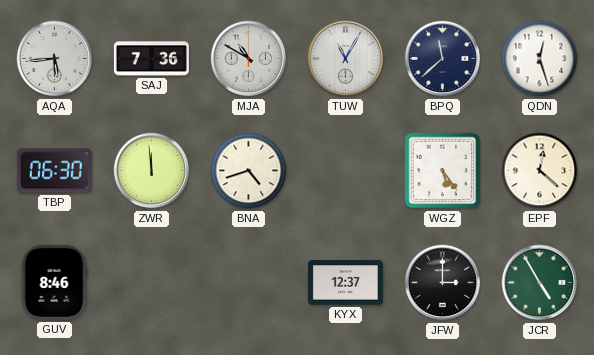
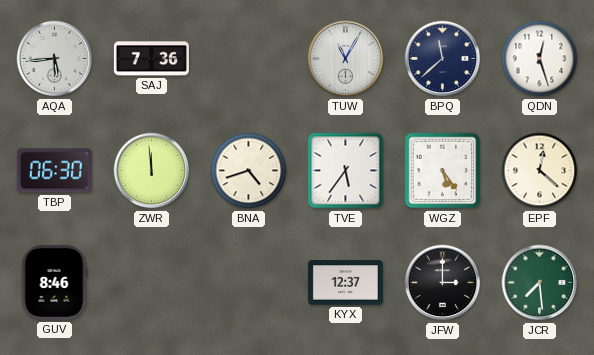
MJA: 10:50 -> none (249, 59)
TVE: none -> 5:36 (346, 171)
JCR: 4:55 -> 7:29 (540, 283)
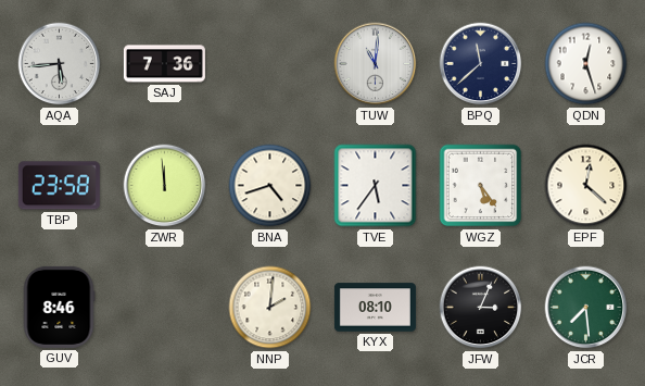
TUW: 11:05 -> 11:01 (376, 64)
TBP: 06:30 -> 23:58 (59, 186)
NNP: none -> 2:01 (270, 308)
KYX: 12:37 -> 08:10 (375, 308)
JFW: 3:00 -> 3:04 (481, 308)
